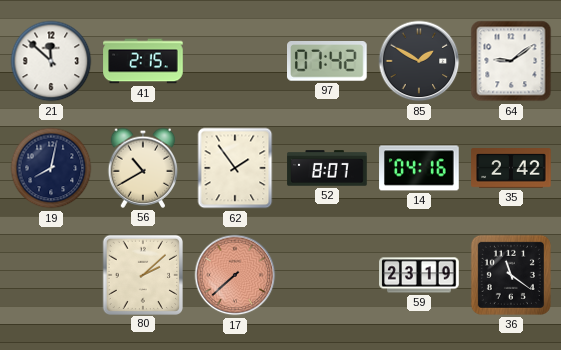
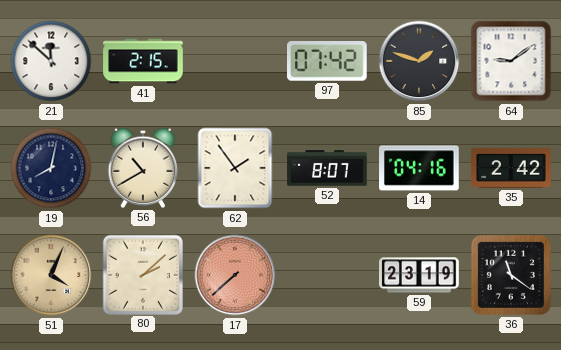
85: 1:50 -> 1:48 (419, 61)
51: none -> 4:04 (51, 275)
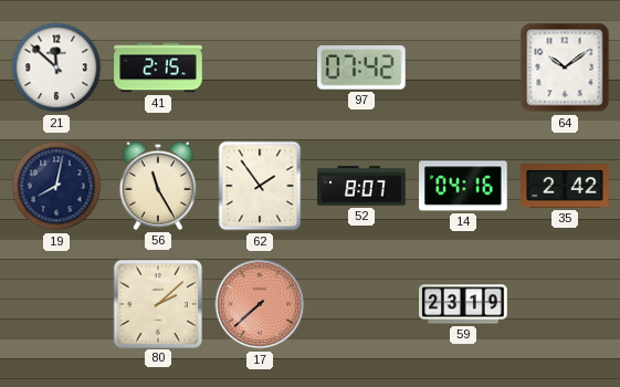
85: 1:48 -> none (419, 61)
64: 9:09 -> 10:09 (565, 67)
56: 10:40 -> 11:25 (158, 186)
51: 4:04 -> none (51, 275)
36: 11:21 -> none (511, 275)
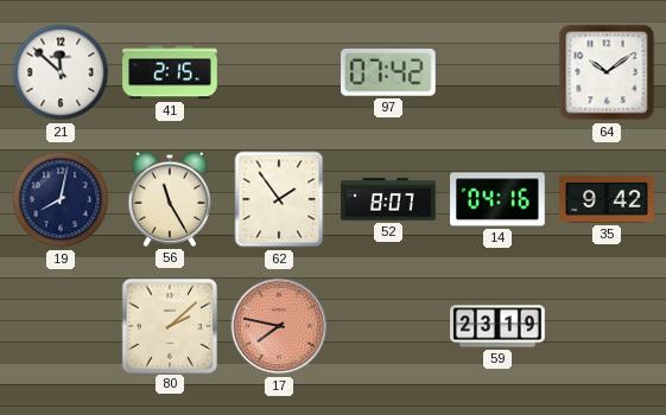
35: 2:42 -> 9:42 (607, 199)
17: 7:38 -> 7:47 (279, 326)
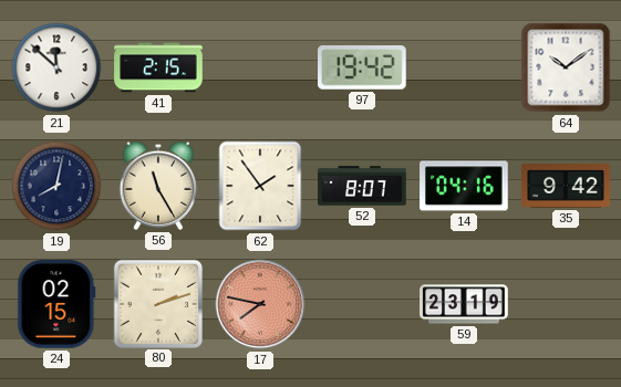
97: 07:42 -> 19:42 (363, 69)
24: none -> 02:15 (56, 304)
80: 2:08 -> 2:12 (157, 303)
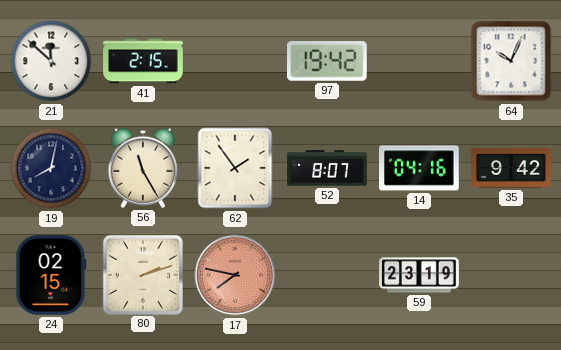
64: 10:09 -> 10:04 (511, 61)
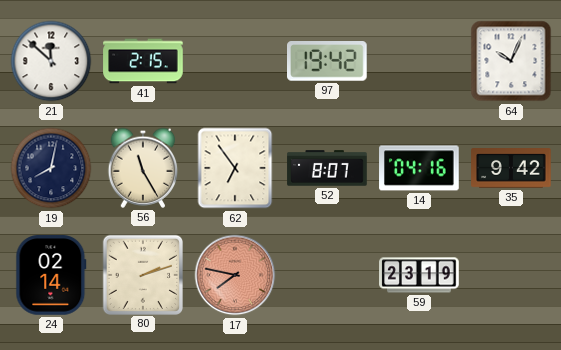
62: 1:54 -> 6:54 (235, 168)
24: 02:15 -> 02:14 (51, 275)
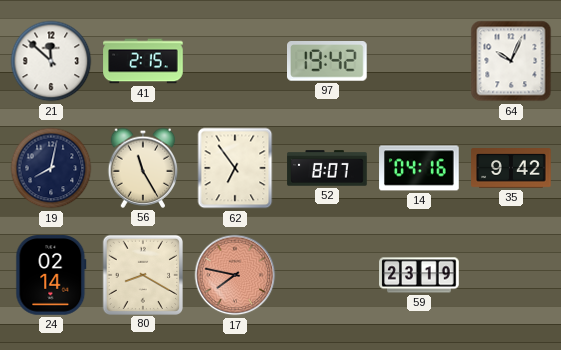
80: 2:12 -> 8:20 (142, 274)
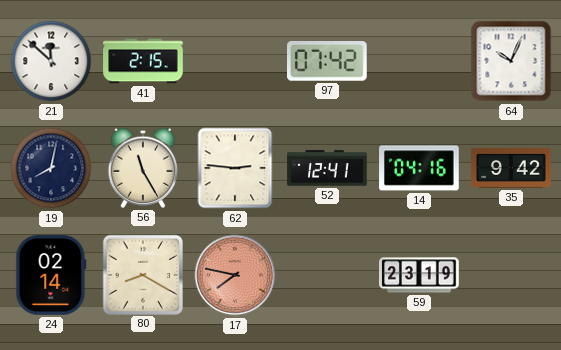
97: 19:42 -> 07:42 (328, 62)
62: 6:54 -> 2:46 (235, 168)
52: 8:07 -> 12:41 (327, 168)
